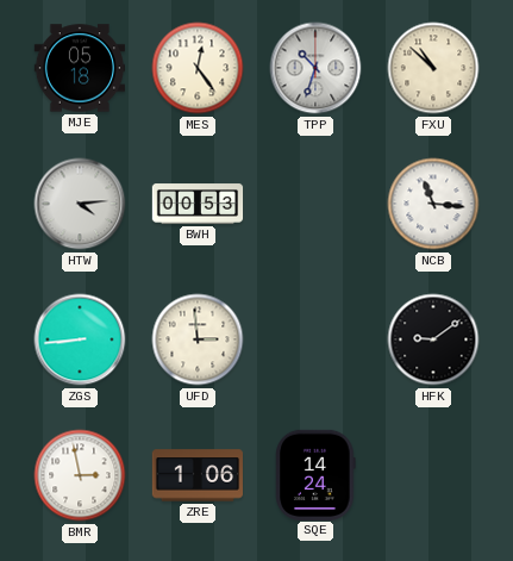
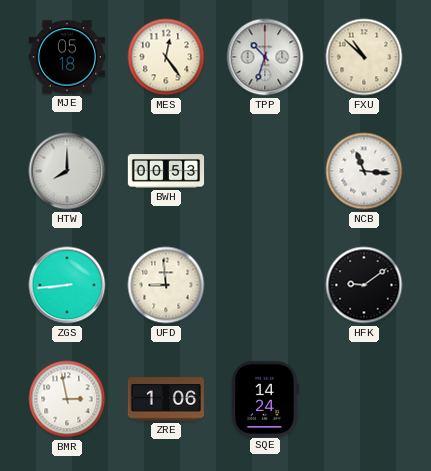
HTW: 4:14 -> 8:00 (67, 171)
UFD: 2:59 -> 8:59 (166, 285)
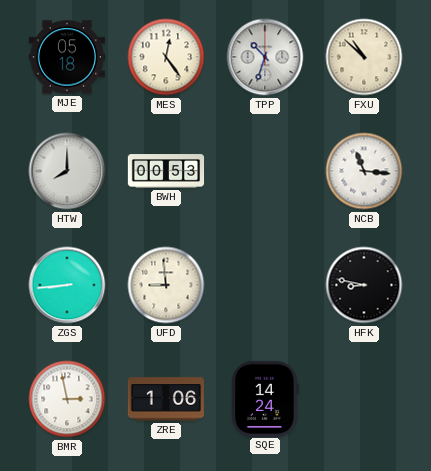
HFK: 9:09 -> 8:47 (364, 285)
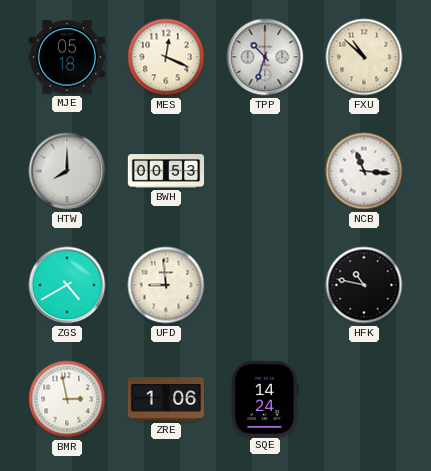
MES: 12:24 -> 12:19 (166, 57)
ZGS: 8:44 -> 4:40 (67, 285)
HFK: 8:47 -> 10:47 (364, 285)
